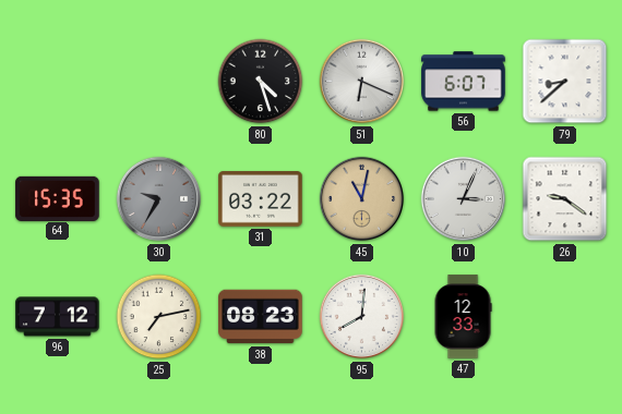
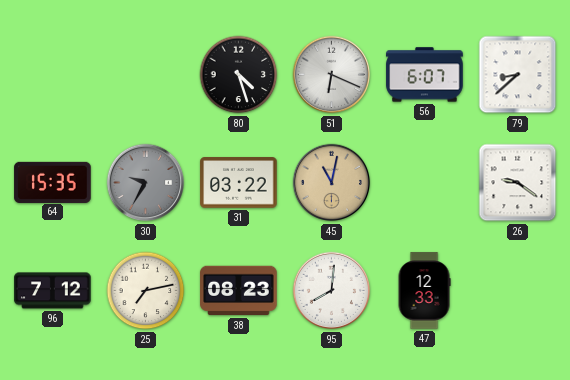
10: 3:04 -> none (464, 199)
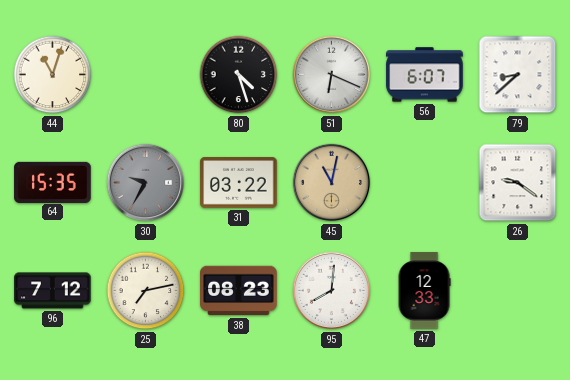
44: none -> 11:03 (53, 75)
